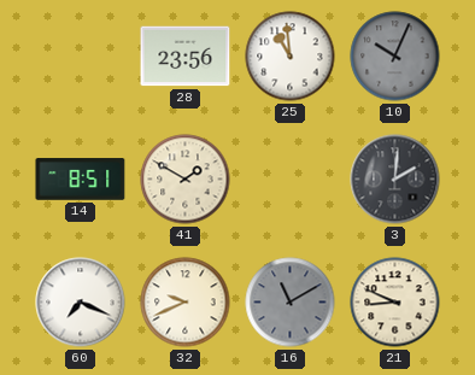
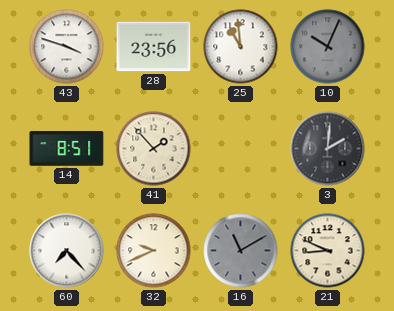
43: none -> 3:48 (67, 47)
41: 1:50 -> 1:53 (154, 149)
60: 7:19 -> 7:23 (67, 251)
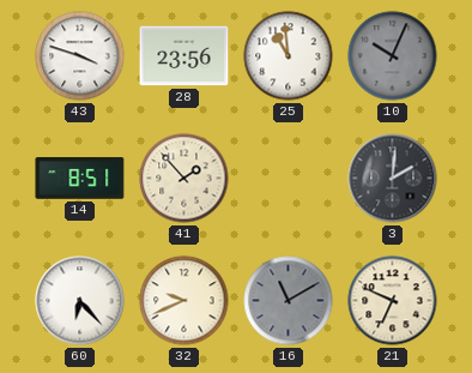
60: 7:23 -> 6:23 (80, 301)
21: 8:49 -> 6:49 (393, 301)
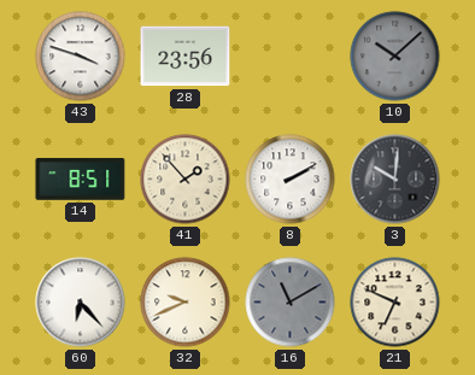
25: 10:59 -> none (289, 56)
10: 10:04 -> 10:08 (395, 57)
8: none -> 2:10 (291, 180)
3: 2:01 -> 10:01 (395, 180)
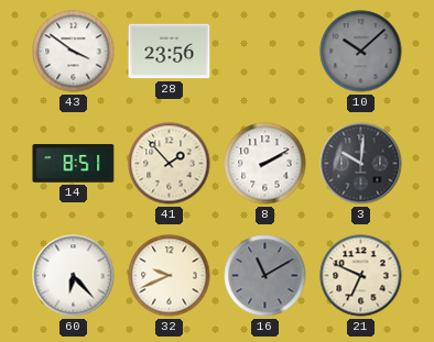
43: 3:48 -> 3:51 (74, 52)
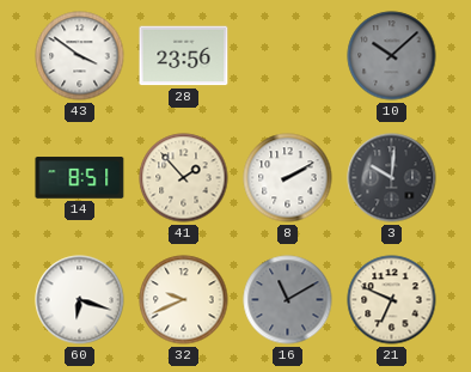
60: 6:23 -> 6:18 (80, 300)
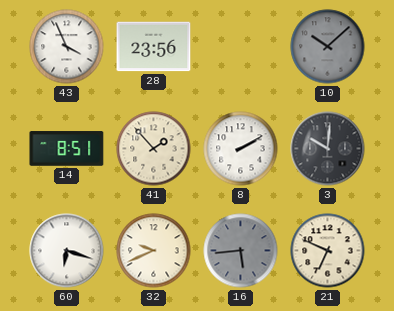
43: 3:51 -> 3:56 (67, 47)
16: 11:10 -> 5:44 (241, 251)
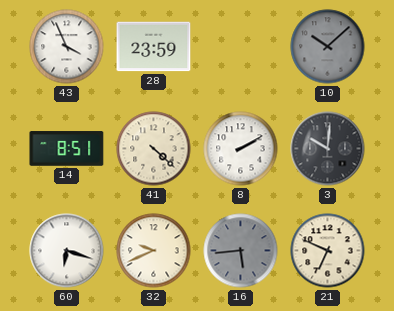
28: 23:56 -> 23:59 (154, 47)
41: 1:53 -> 4:22 (154, 149)
